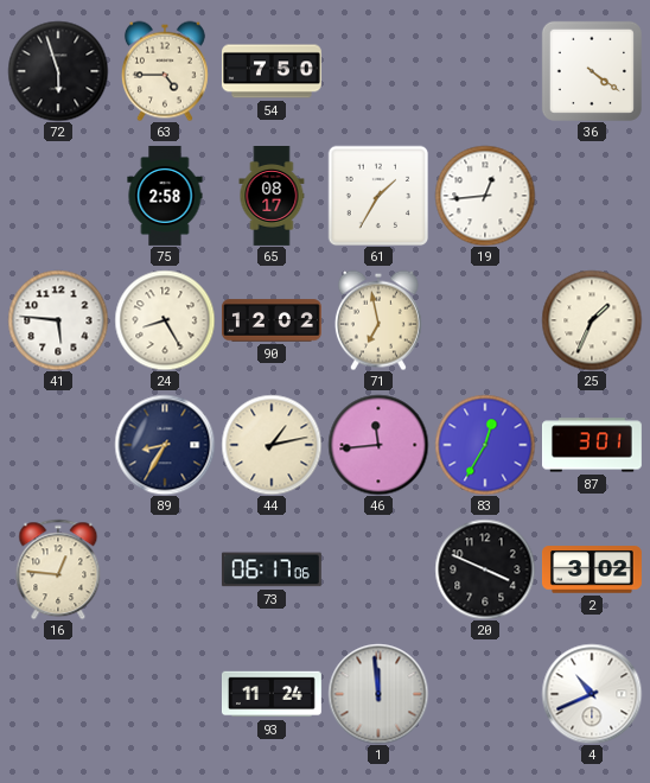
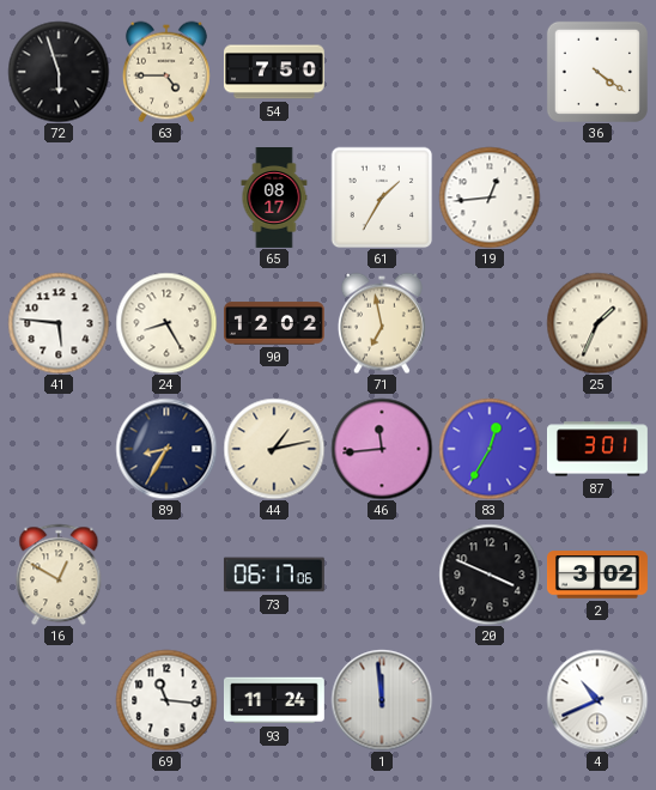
75: 2:58 -> none (165, 196)
16: 12:46 -> 12:50 (59, 575)
69: none -> 11:16 (166, 700)
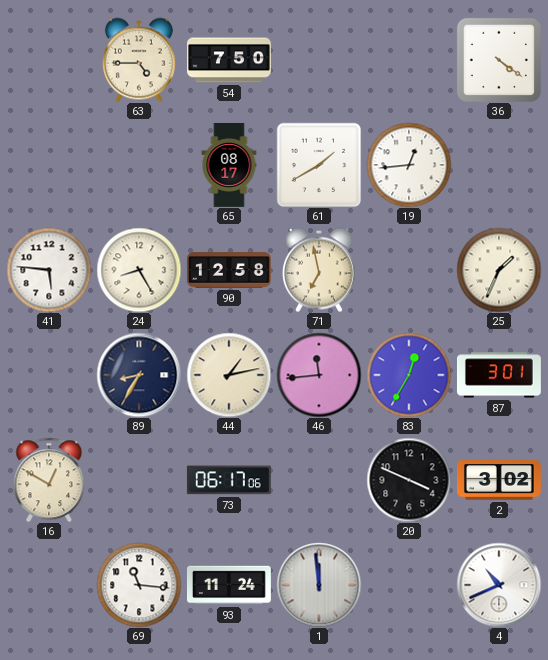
72: 5:57 -> none (59, 72)
61: 1:35 -> 1:40 (319, 165)
90: 12:02 -> 12:58 (229, 270)
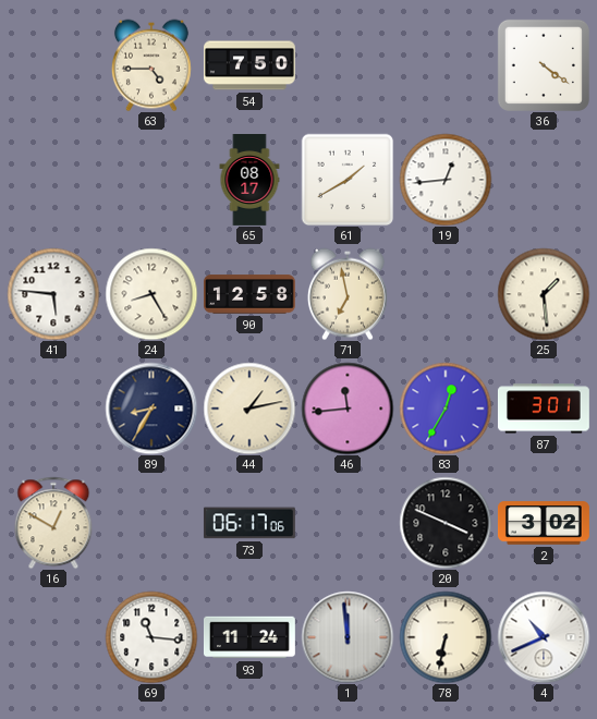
25: 1:34 -> 1:29 (544, 294)
78: none -> 6:32 (446, 637)
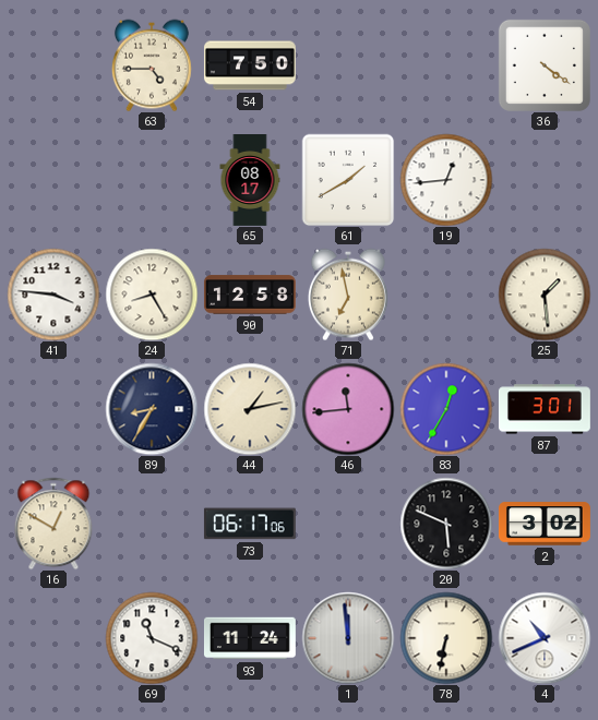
41: 5:46 -> 3:46 (53, 295)
20: 3:49 -> 5:49 (446, 524)
69: 11:16 -> 11:19 (152, 638)
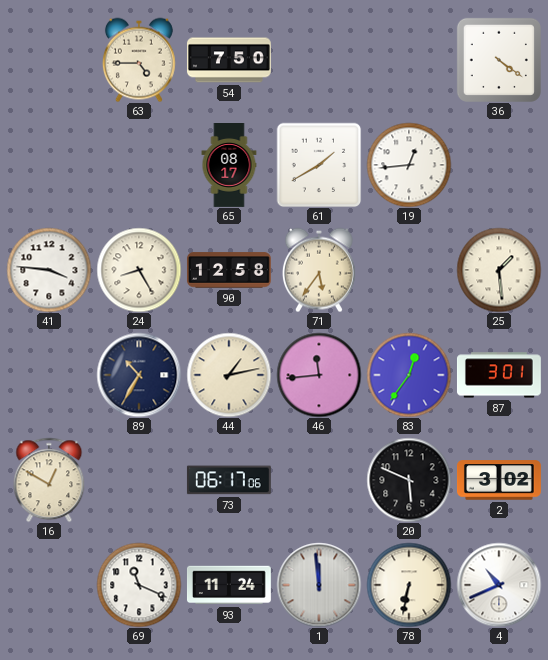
71: 6:58 -> 5:36 (319, 270)
89: 8:35 -> 10:35 (139, 375)
83: 12:35 -> 12:36 (409, 375)
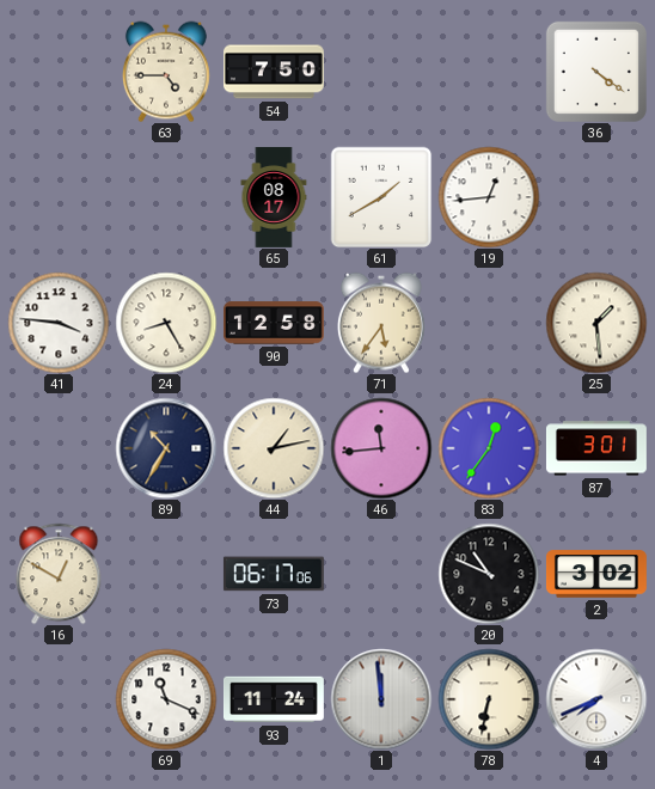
20: 5:49 -> 10:49 (489, 574)
4: 10:41 -> 7:41 (596, 699)
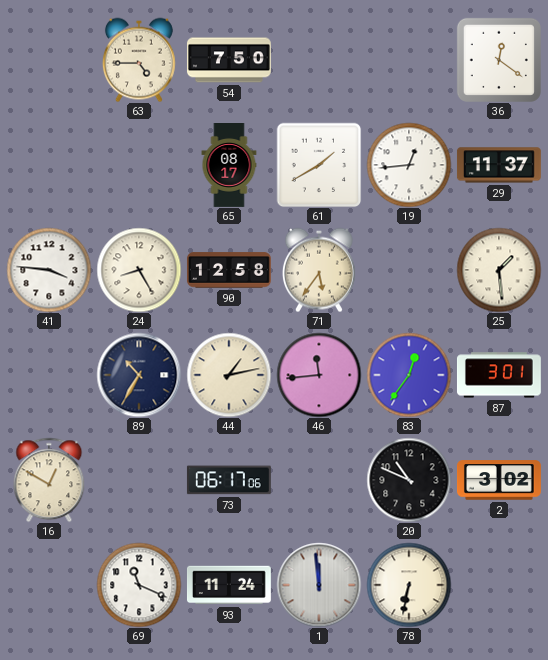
36: 4:21 -> 12:21 (499, 60)
29: none -> 11:37 (499, 165)
4: 7:41 -> none (596, 699)
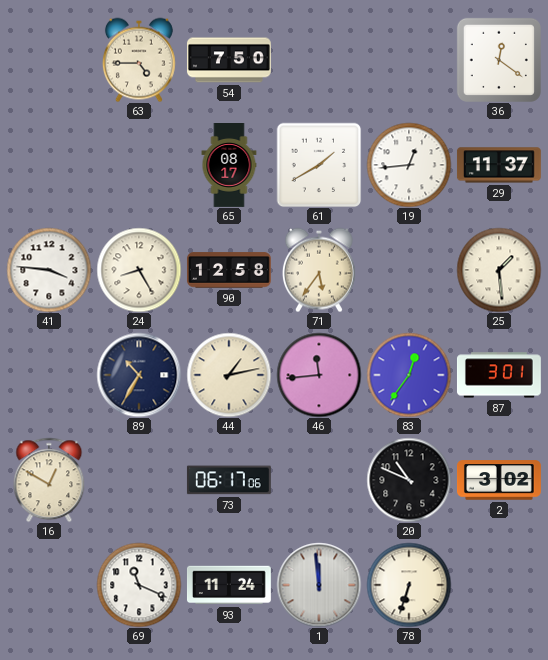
78: 6:32 -> 6:33 (409, 585)
